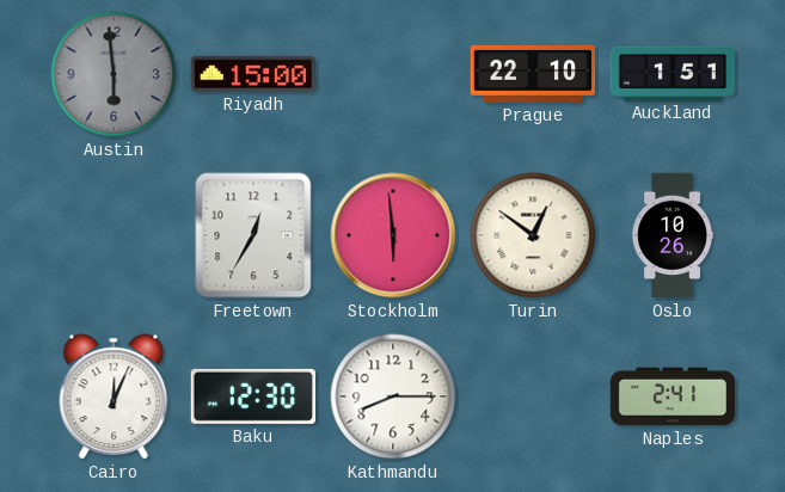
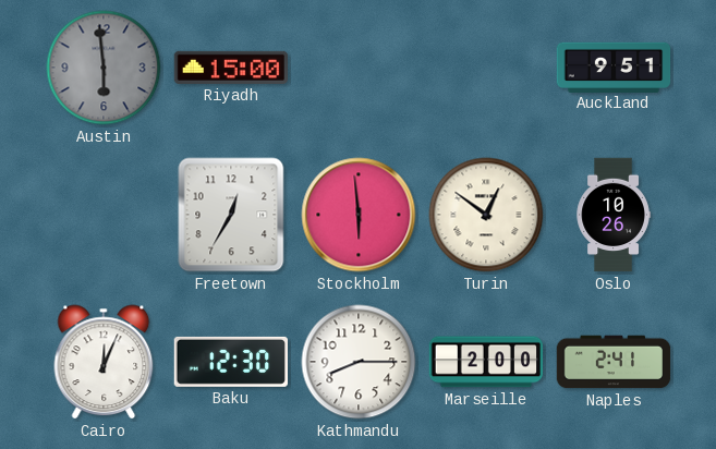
Prague: 22:10 -> none (533, 74)
Auckland: 1:51 -> 9:51 (614, 66)
Marseille: none -> 2:00 (486, 362)
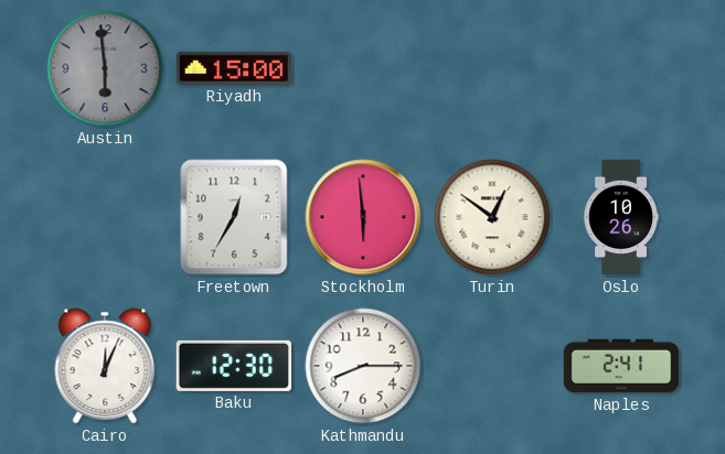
Auckland: 9:51 -> none (614, 66)
Marseille: 2:00 -> none (486, 362)
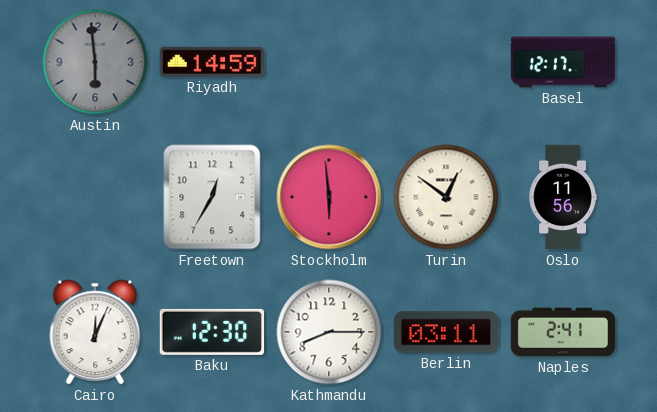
Riyadh: 15:00 -> 14:59 (211, 62)
Basel: none -> 12:17 (563, 62)
Oslo: 10:26 -> 11:56 (563, 197)
Berlin: none -> 03:11 (445, 332)
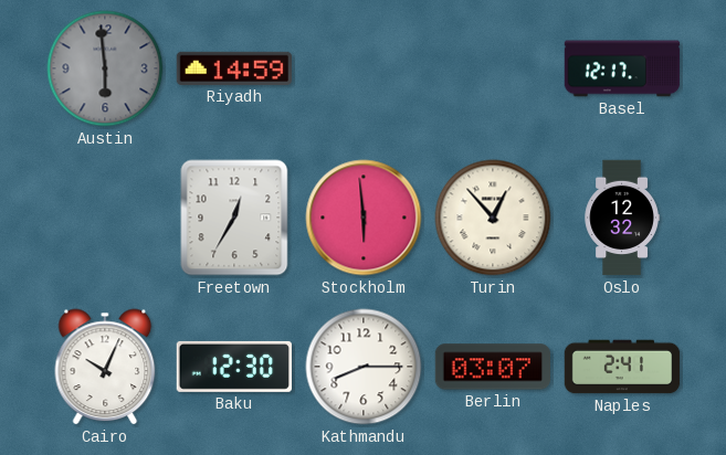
Turin: 12:51 -> 12:53 (493, 218)
Oslo: 11:56 -> 12:32 (622, 218)
Cairo: 12:04 -> 10:04 (105, 367)
Berlin: 03:11 -> 03:07 (492, 367)
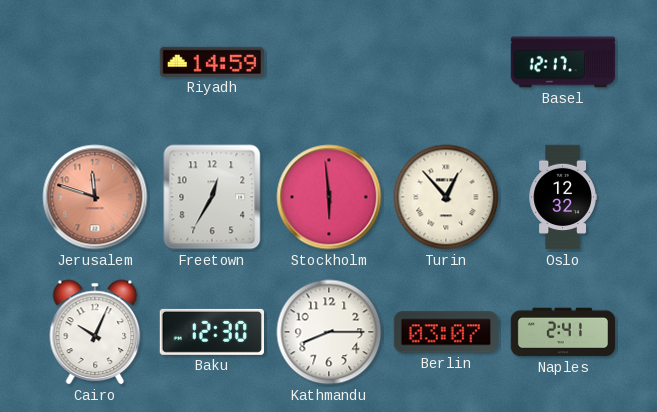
Austin: 5:59 -> none (105, 68)
Jerusalem: none -> 11:48 (95, 197)
